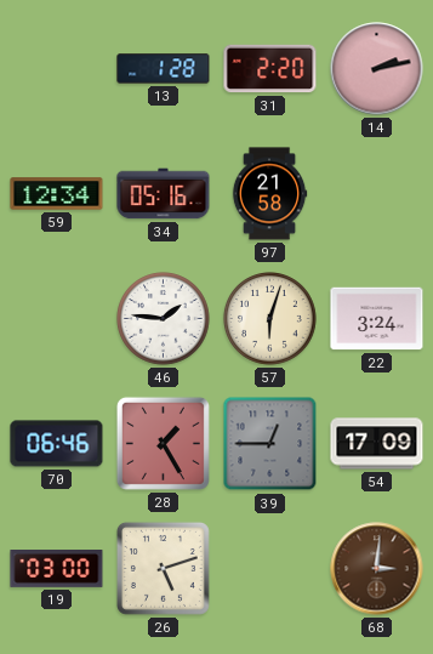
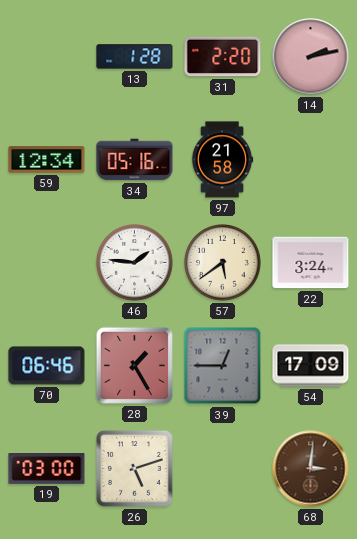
57: 6:03 -> 5:39 (223, 263)
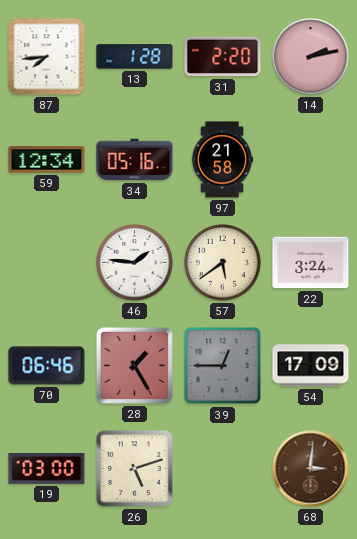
87: none -> 7:44 (47, 57)
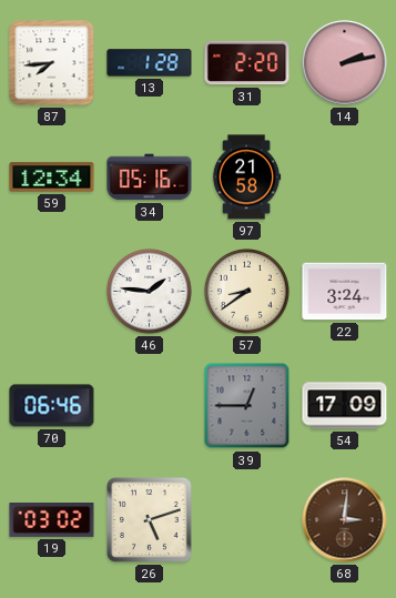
57: 5:39 -> 8:39 (247, 292)
28: 1:25 -> none (134, 365)
19: 03:00 -> 03:02 (52, 520)
